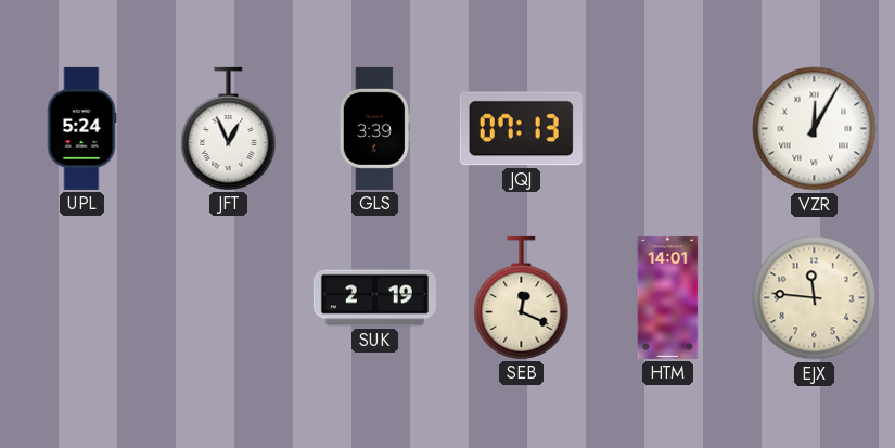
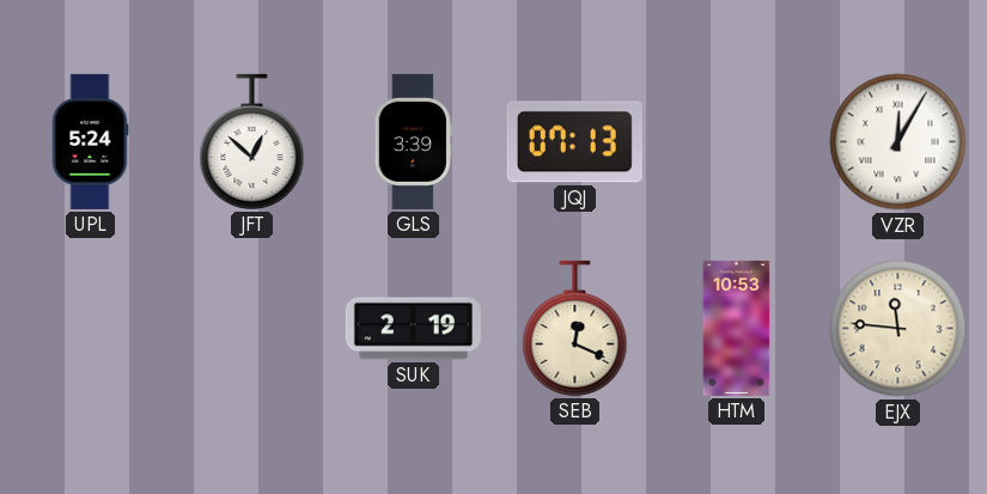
JFT: 12:56 -> 12:52 (252, 141)
HTM: 14:01 -> 10:53 (737, 328)
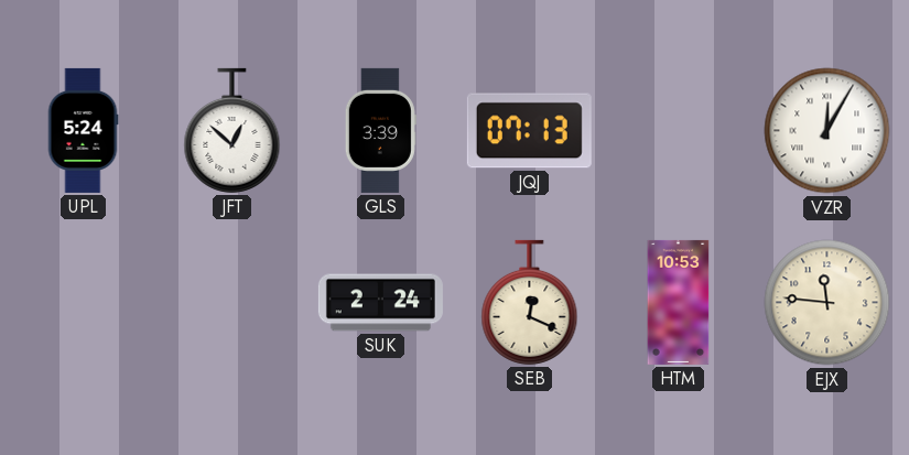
SUK: 2:19 -> 2:24 (380, 303)
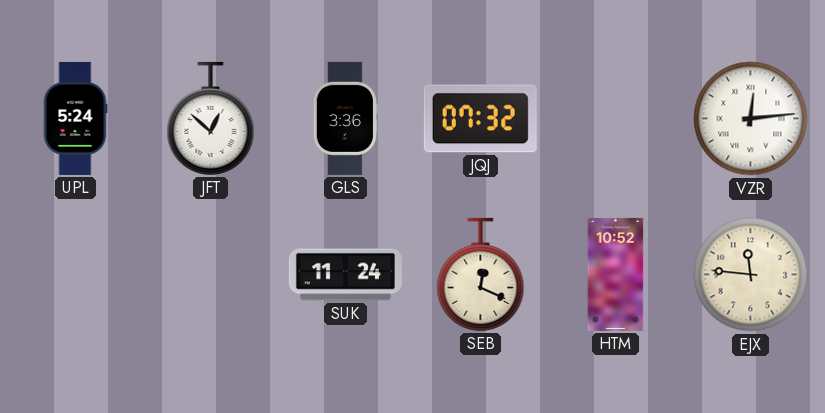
GLS: 3:39 -> 3:36 (345, 118)
JQJ: 07:13 -> 07:32 (480, 119)
VZR: 12:05 -> 12:14 (751, 119)
SUK: 2:24 -> 11:24 (345, 275)
HTM: 10:53 -> 10:52 (616, 274)
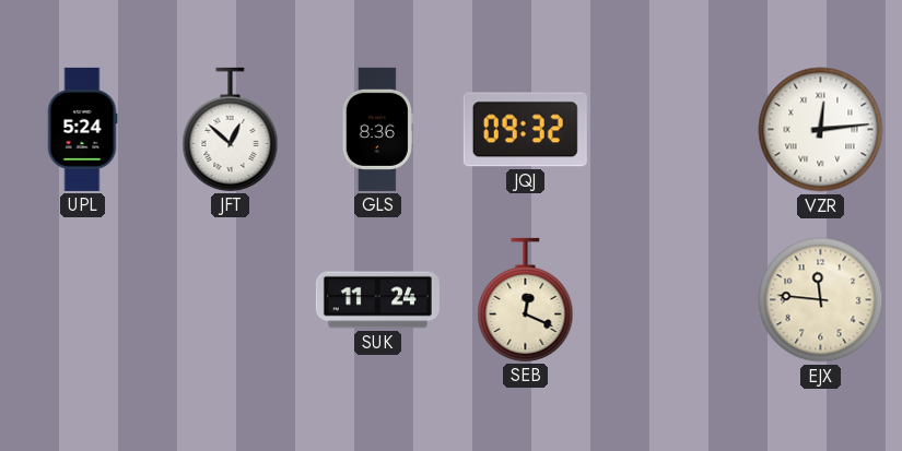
GLS: 3:36 -> 8:36 (377, 129)
JQJ: 07:32 -> 09:32 (525, 130)
HTM: 10:52 -> none (616, 274)
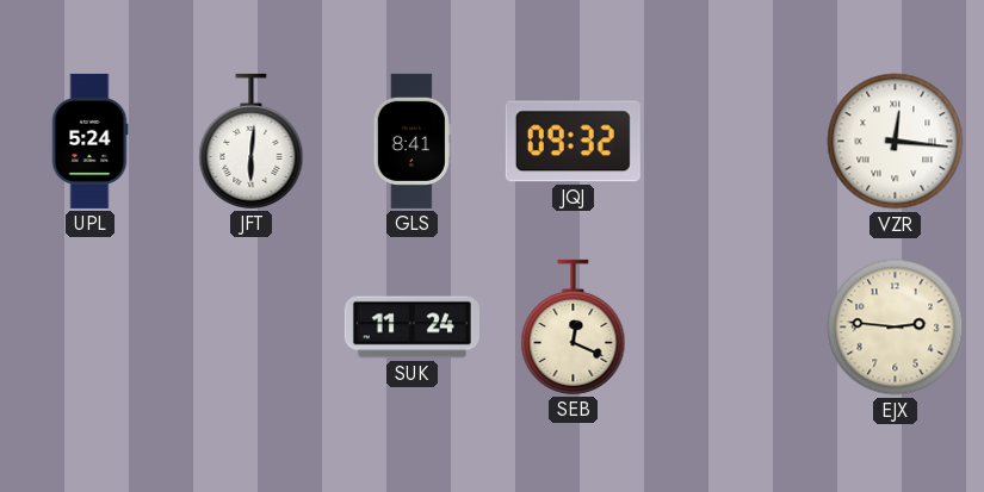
JFT: 12:52 -> 6:01 (252, 141)
GLS: 8:36 -> 8:41 (411, 141)
VZR: 12:14 -> 12:16 (896, 142)
EJX: 11:46 -> 2:46 (896, 328)
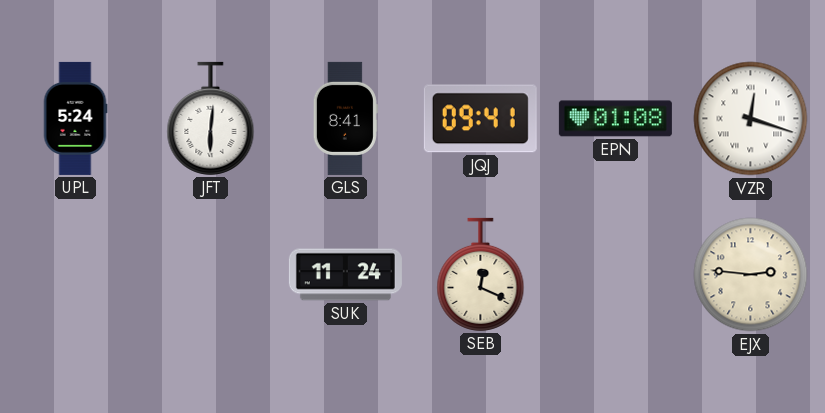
JQJ: 09:32 -> 09:41 (480, 119)
EPN: none -> 01:08 (615, 119)
VZR: 12:16 -> 12:18 (751, 119)
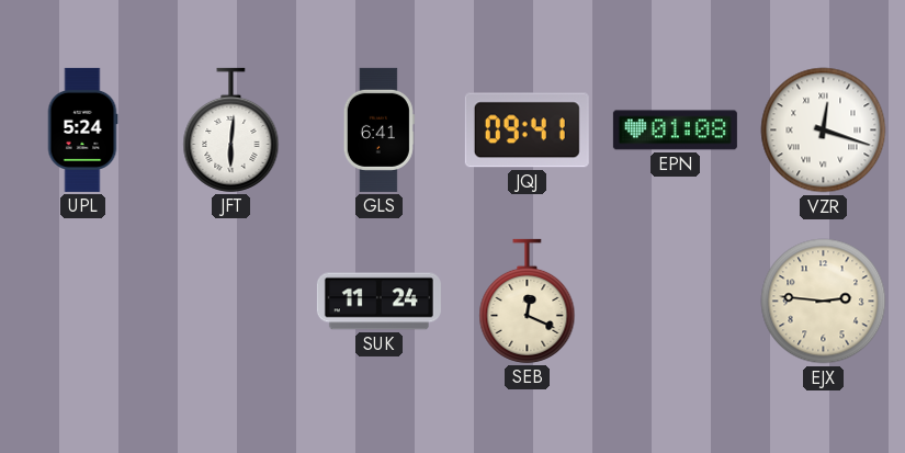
GLS: 8:41 -> 6:41 (378, 129)
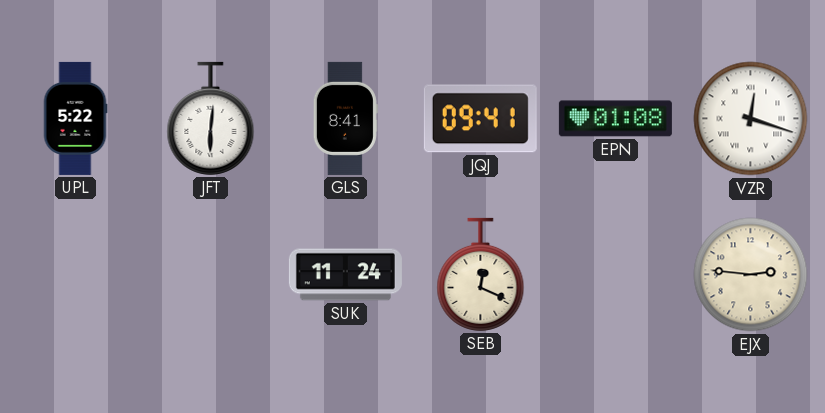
UPL: 5:24 -> 5:22 (75, 118)
GLS: 6:41 -> 8:41 (345, 118)
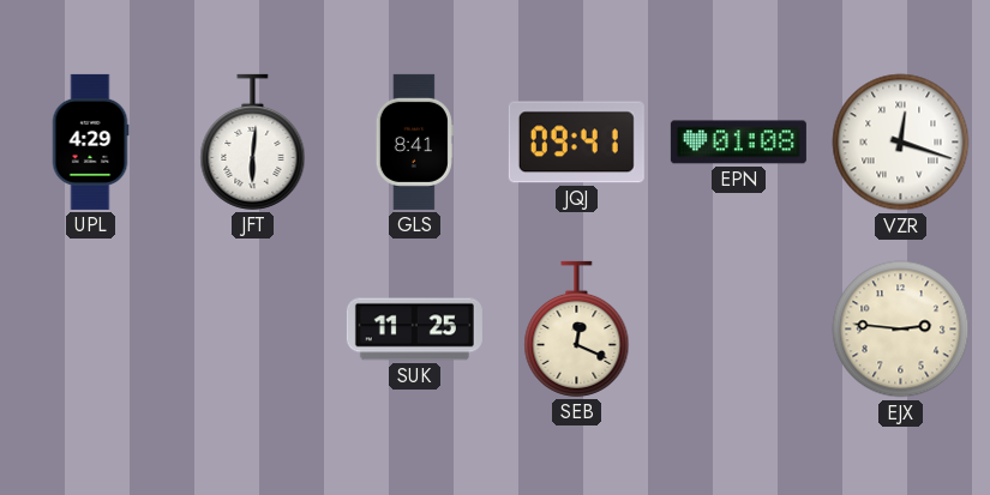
UPL: 5:22 -> 4:29 (90, 141)
SUK: 11:24 -> 11:25 (414, 330)
